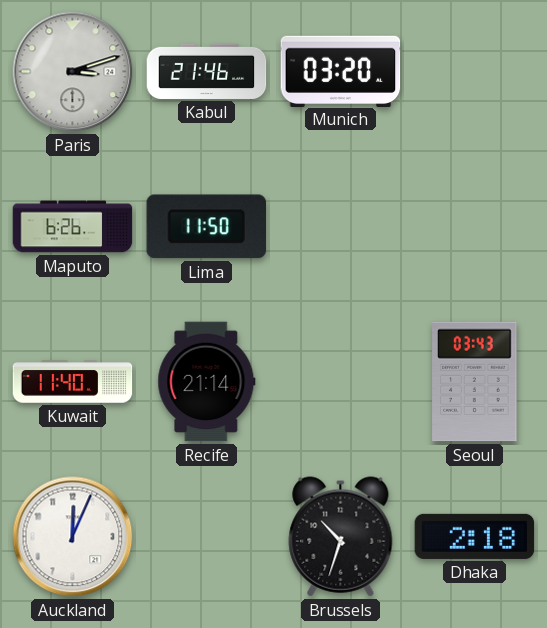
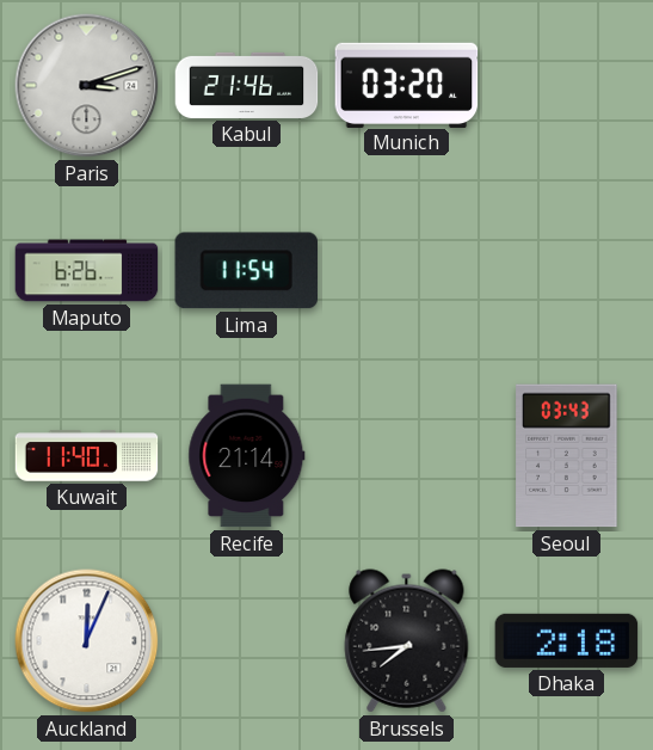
Lima: 11:50 -> 11:54 (246, 271)
Brussels: 10:33 -> 7:44 (407, 641)
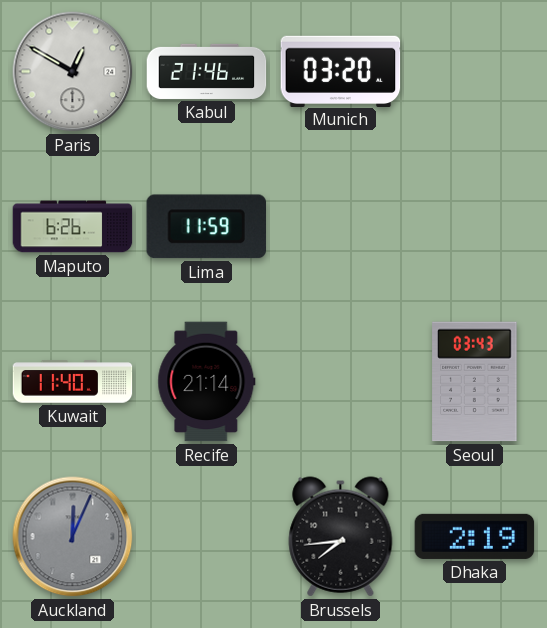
Paris: 3:12 -> 12:50 (73, 72)
Lima: 11:54 -> 11:59 (206, 227)
Auckland dial: white -> grey (73, 537)
Dhaka: 2:18 -> 2:19 (475, 536)
